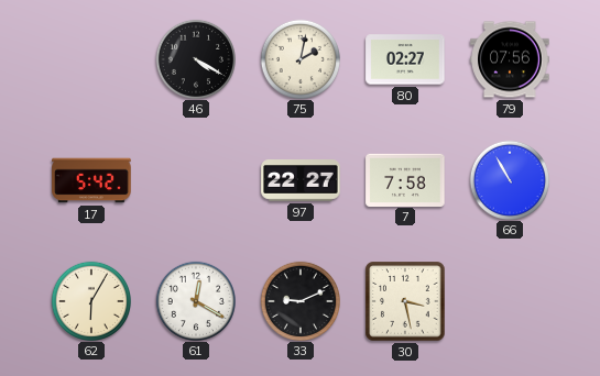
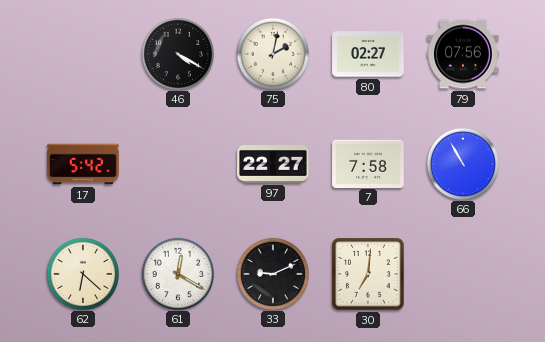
62: 6:05 -> 6:22 (82, 273)
30: 3:28 -> 7:01 (368, 274)
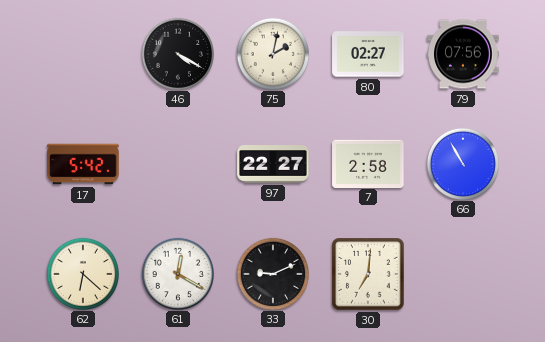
7: 7:58 -> 2:58 (368, 163)
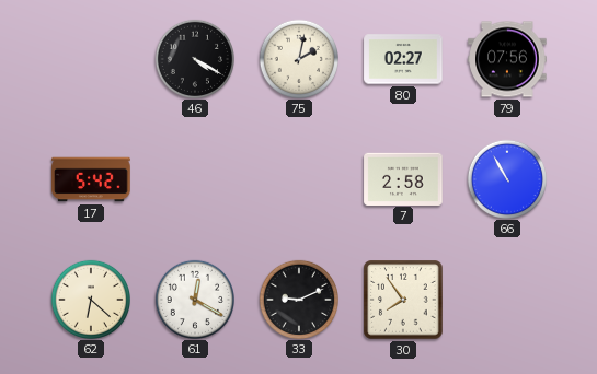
97: 22:27 -> none (273, 164)
30: 7:01 -> 7:54 (403, 300)
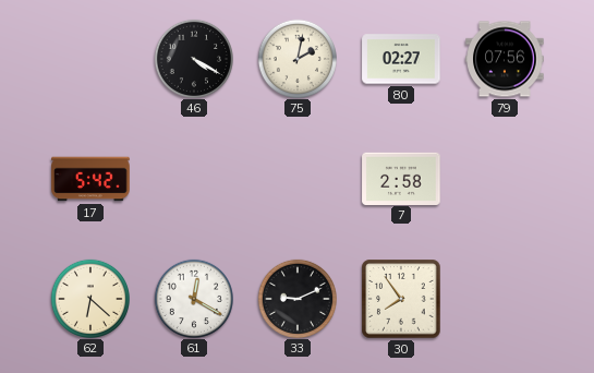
66: 10:55 -> none (506, 178)
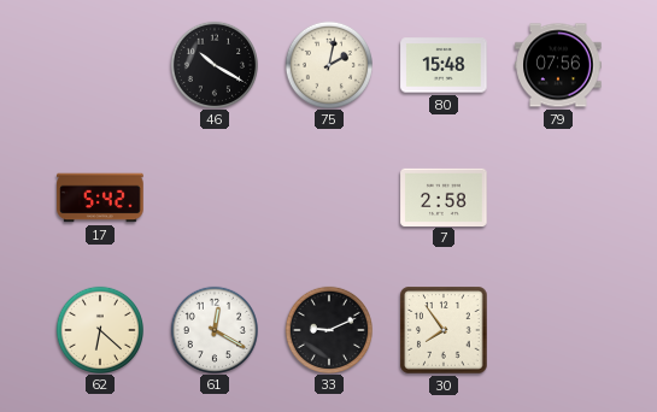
46: 4:20 -> 10:20 (213, 64)
80: 02:27 -> 15:48 (444, 65)
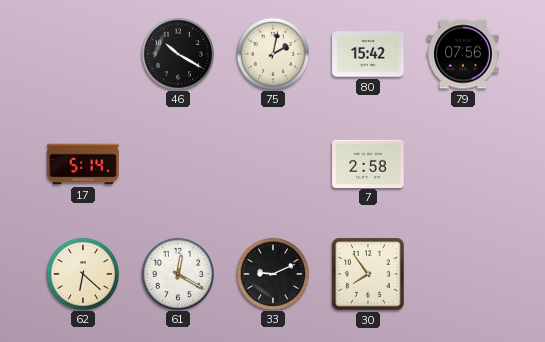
80: 15:48 -> 15:42 (368, 54)
17: 5:42 -> 5:14 (83, 164)
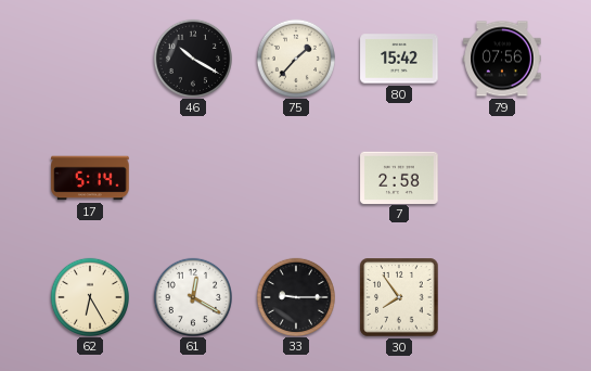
75: 2:02 -> 1:37 (295, 57)
62: 6:22 -> 6:25 (89, 296)
33: 9:11 -> 9:15 (295, 296)
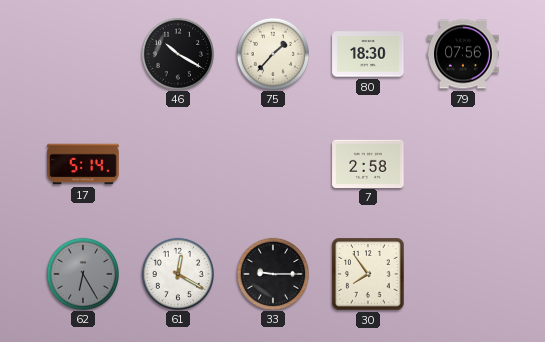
80: 15:42 -> 18:30 (368, 54)
62 dial: cream -> grey (82, 273)
